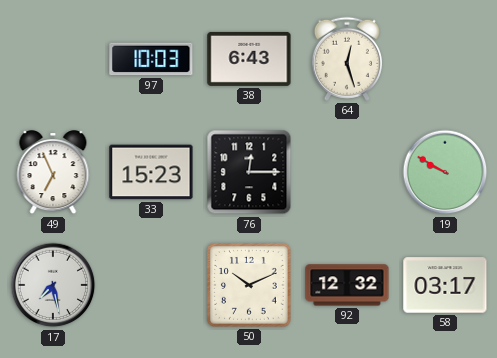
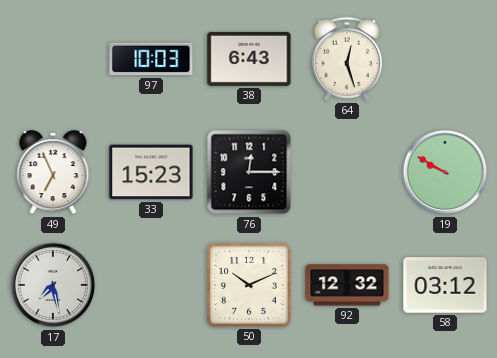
58: 03:17 -> 03:12 (445, 285)
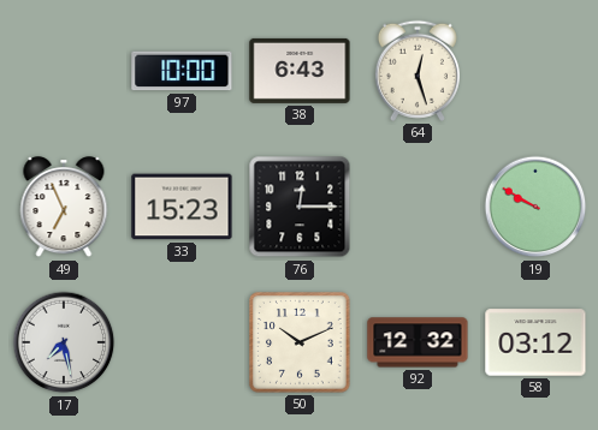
97: 10:03 -> 10:00 (182, 71)
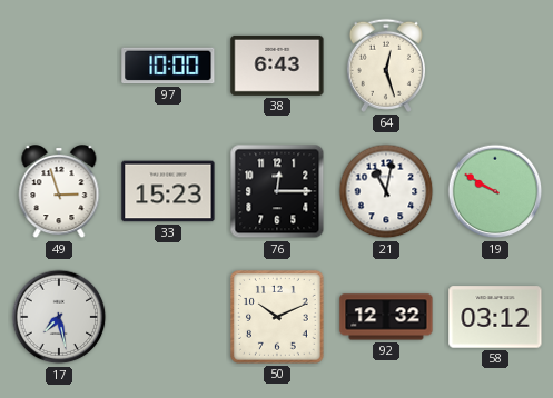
49: 6:56 -> 2:57 (59, 192)
21: none -> 11:02 (386, 191)
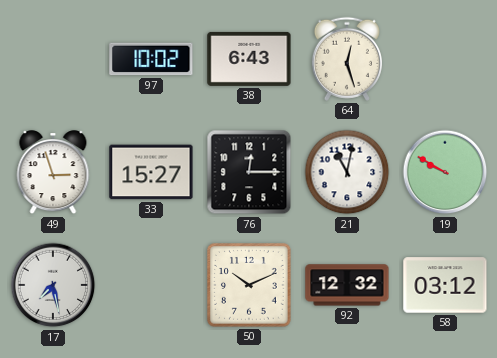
97: 10:00 -> 10:02 (151, 59)
33: 15:23 -> 15:27 (151, 172)
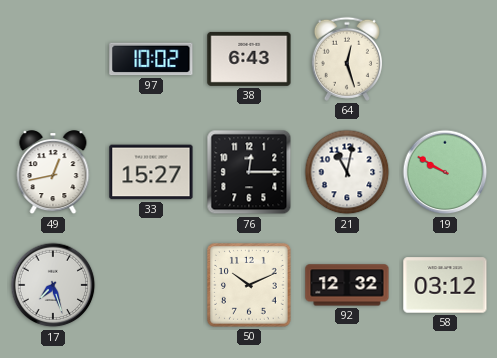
49: 2:57 -> 12:43 (53, 173)
17: 7:28 -> 7:27 (53, 285)
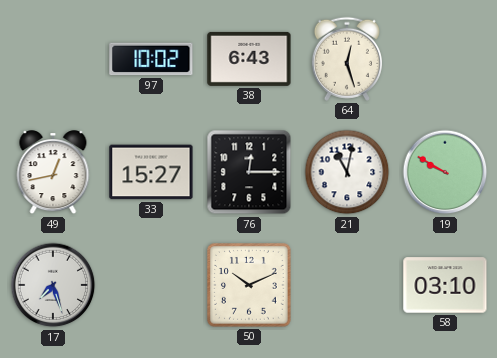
92: 12:32 -> none (347, 285)
58: 03:12 -> 03:10 (445, 285)
